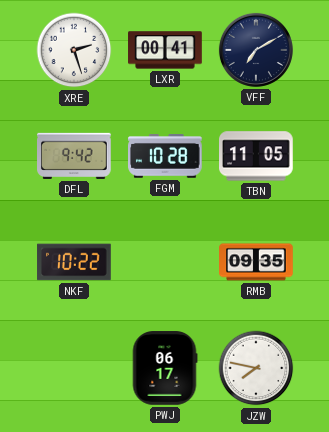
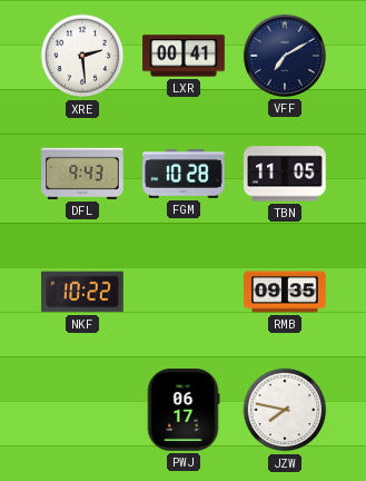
XRE: 2:27 -> 2:29 (82, 56)
DFL: 9:42 -> 9:43 (82, 174)
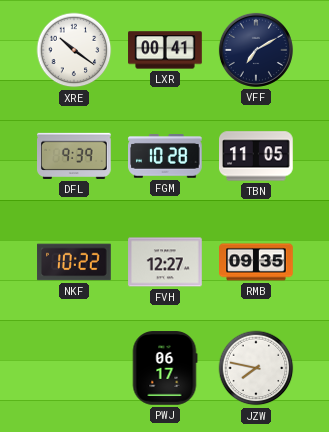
XRE: 2:29 -> 10:21 (74, 50)
DFL: 9:43 -> 9:39 (74, 156)
FVH: none -> 12:27 (165, 262)
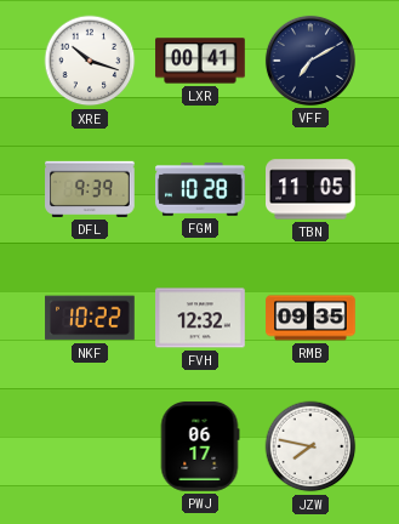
XRE: 10:21 -> 10:18 (90, 61)
FVH: 12:27 -> 12:32 (200, 318)
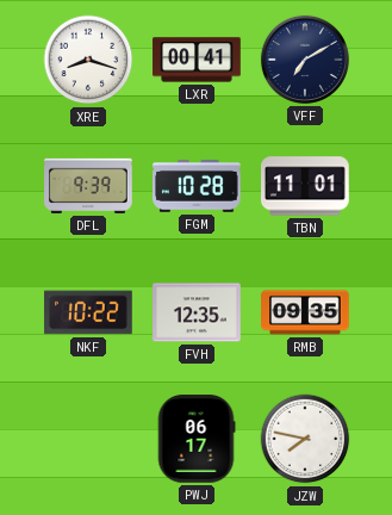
XRE: 10:18 -> 8:18 (88, 60)
TBN: 11:05 -> 11:01 (306, 186)
FVH: 12:32 -> 12:35 (197, 312)
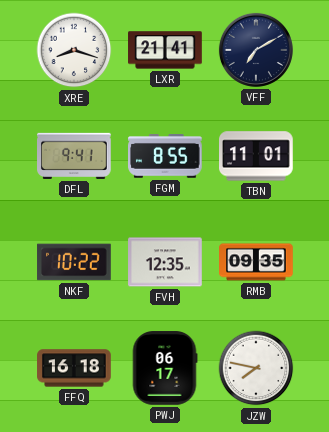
LXR: 00:41 -> 21:41 (165, 50)
DFL: 9:39 -> 9:41 (74, 156)
FGM: 10:28 -> 8:55 (166, 156)
FFQ: none -> 16:18 (74, 368)
